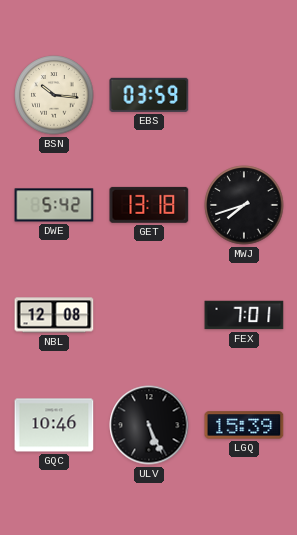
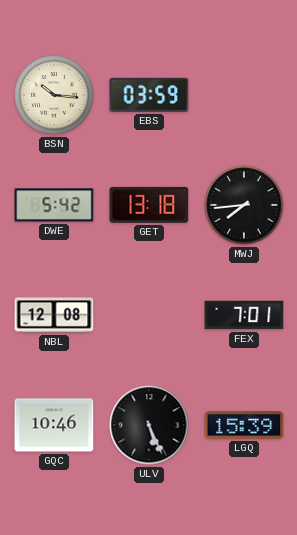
MWJ: 7:42 -> 7:44 (244, 205)
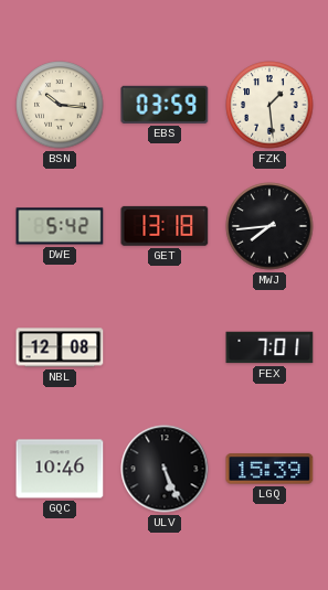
FZK: none -> 1:29 (269, 105)
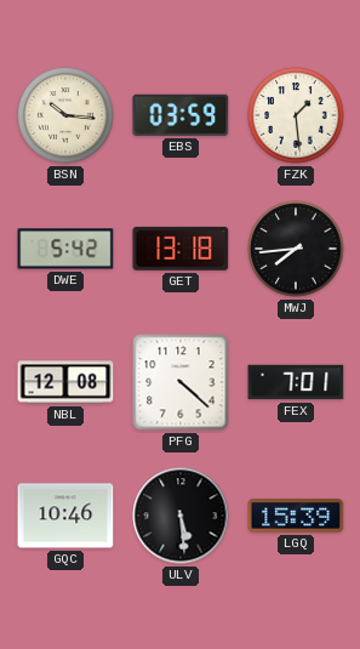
PFG: none -> 4:22 (181, 382)
ULV: 5:26 -> 5:29 (181, 516)
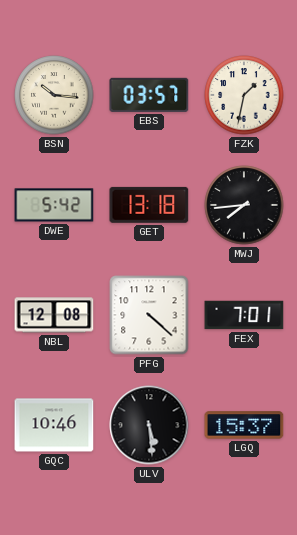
EBS: 03:59 -> 03:57 (149, 95)
FZK: 1:29 -> 1:32 (244, 95)
LGQ: 15:39 -> 15:37 (244, 425)
